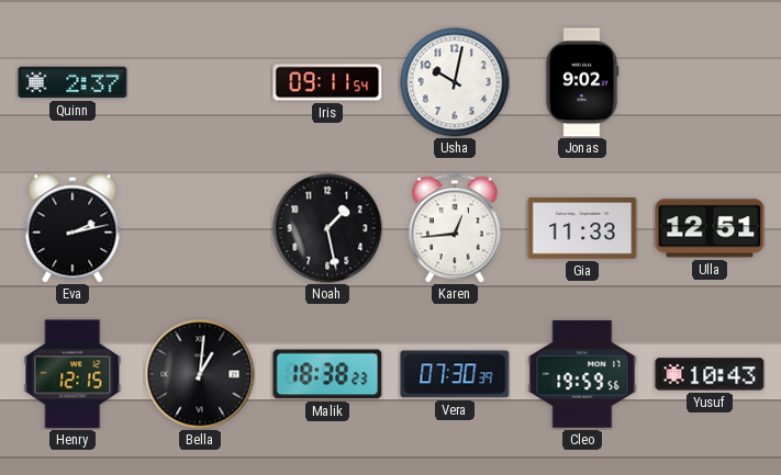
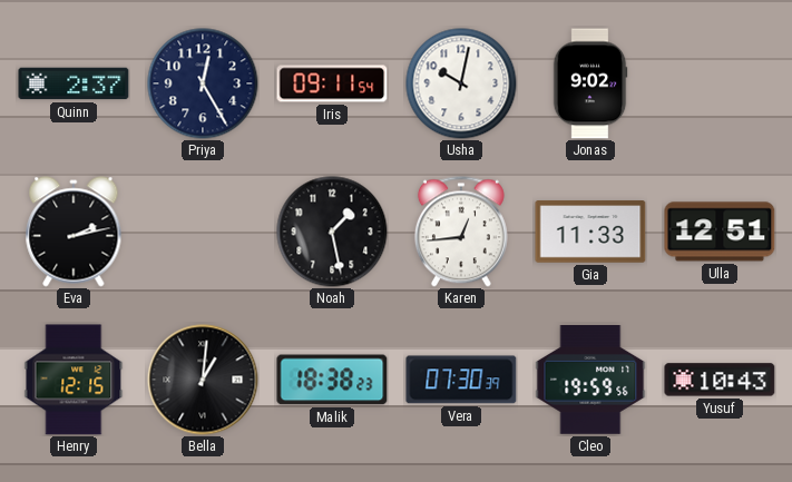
Priya: none -> 12:25 (203, 83)
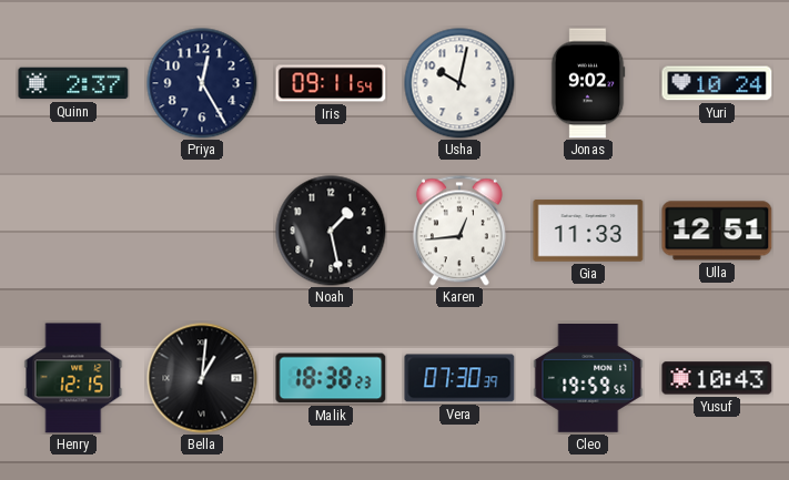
Yuri: none -> 10:24 (717, 83)
Eva: 2:13 -> none (74, 232)
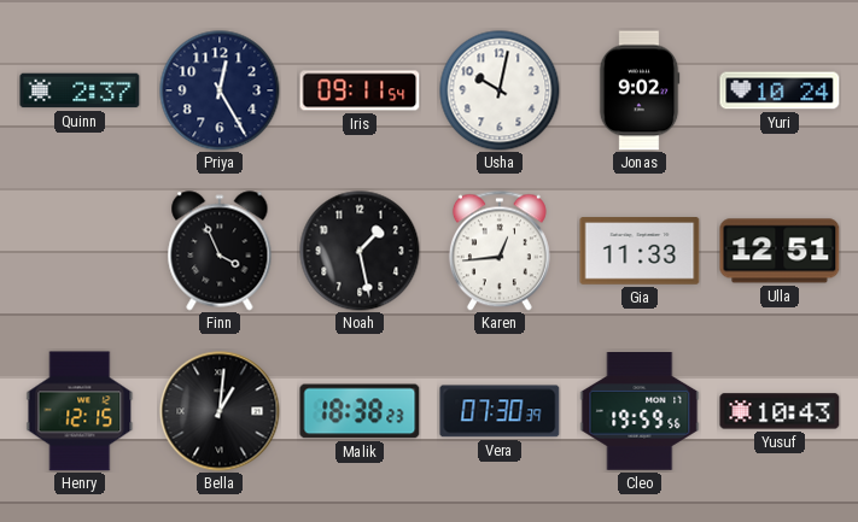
Finn: none -> 3:56 (220, 251)
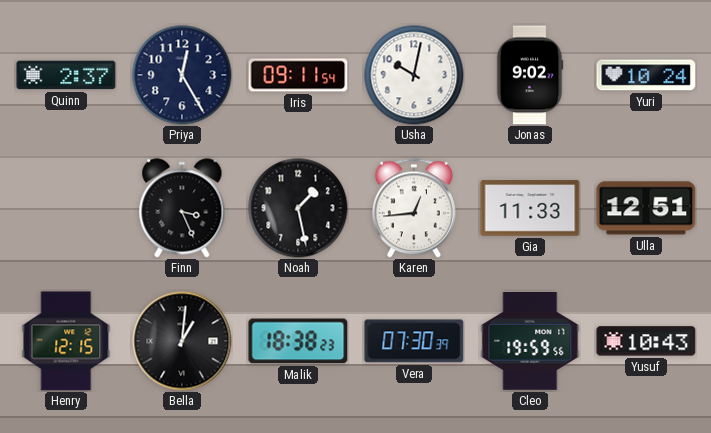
Finn: 3:56 -> 3:26 (182, 208)
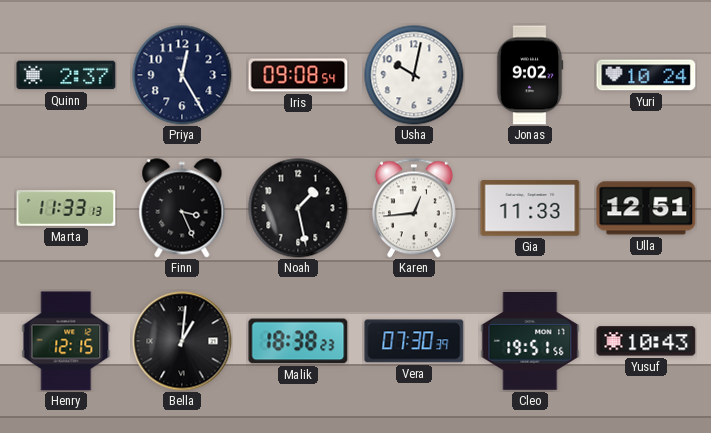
Iris: 09:11 -> 09:08 (298, 75)
Marta: none -> 11:33 (66, 209)
Cleo: 19:59 -> 19:51 (530, 342)
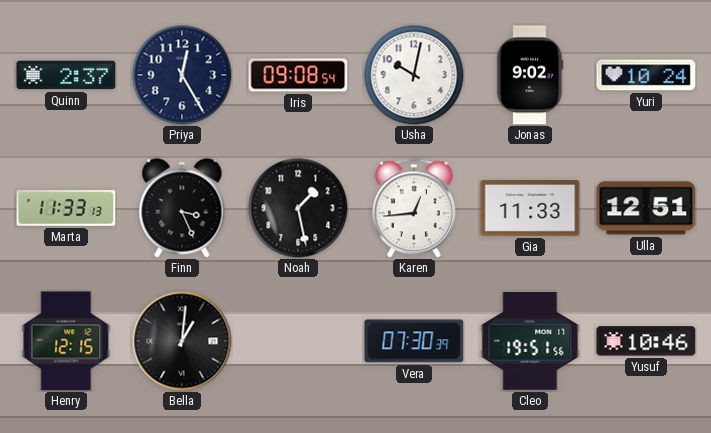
Malik: 18:38 -> none (298, 341)
Yusuf: 10:43 -> 10:46 (646, 341)
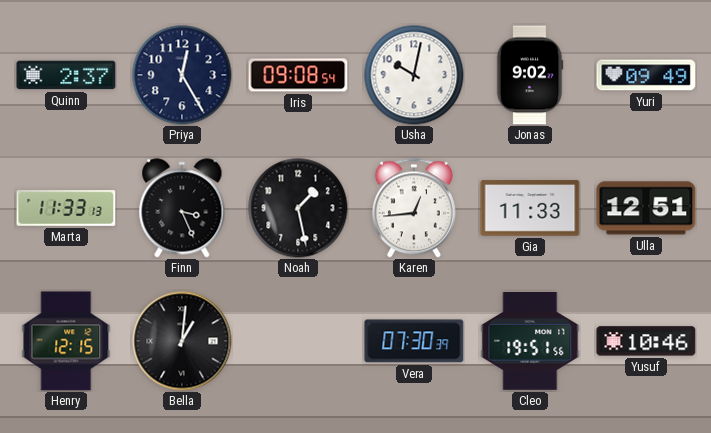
Yuri: 10:24 -> 09:49 (646, 75)
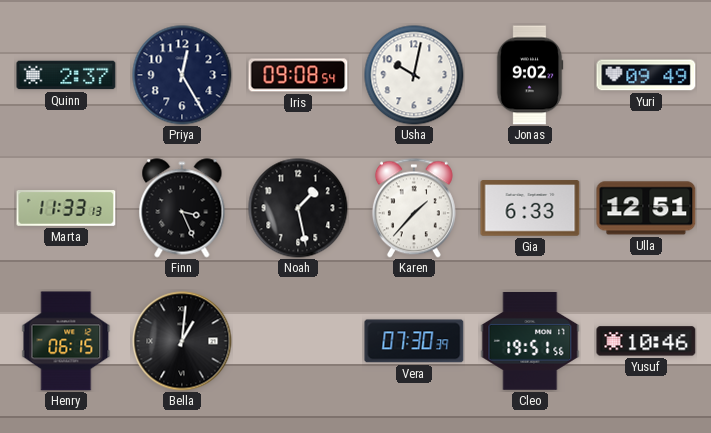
Karen: 12:44 -> 1:37 (414, 208)
Gia: 11:33 -> 6:33 (530, 208)
Henry: 12:15 -> 06:15 (66, 341)
